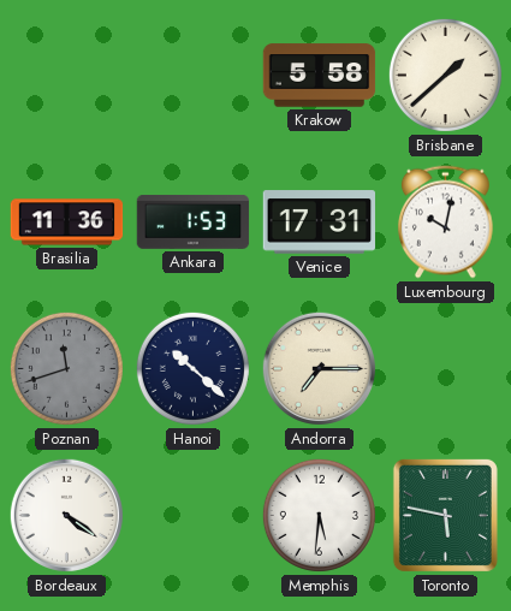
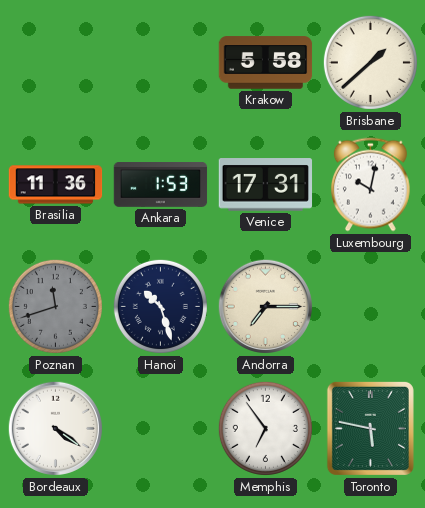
Hanoi: 10:22 -> 10:27 (160, 306)
Memphis: 5:31 -> 6:54 (265, 428)
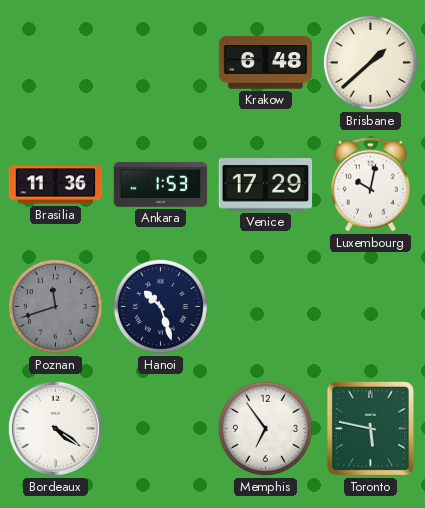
Krakow: 5:58 -> 6:48 (266, 63)
Venice: 17:31 -> 17:29 (266, 185)
Andorra: 7:15 -> none (265, 306)
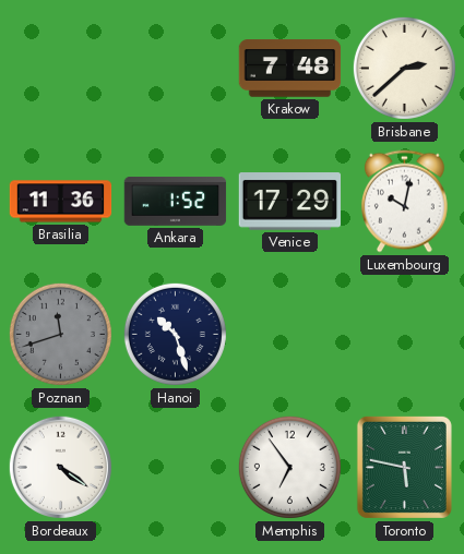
Krakow: 6:48 -> 7:48 (290, 69)
Brisbane: 1:38 -> 2:38 (404, 68)
Ankara: 1:53 -> 1:52 (176, 202)
